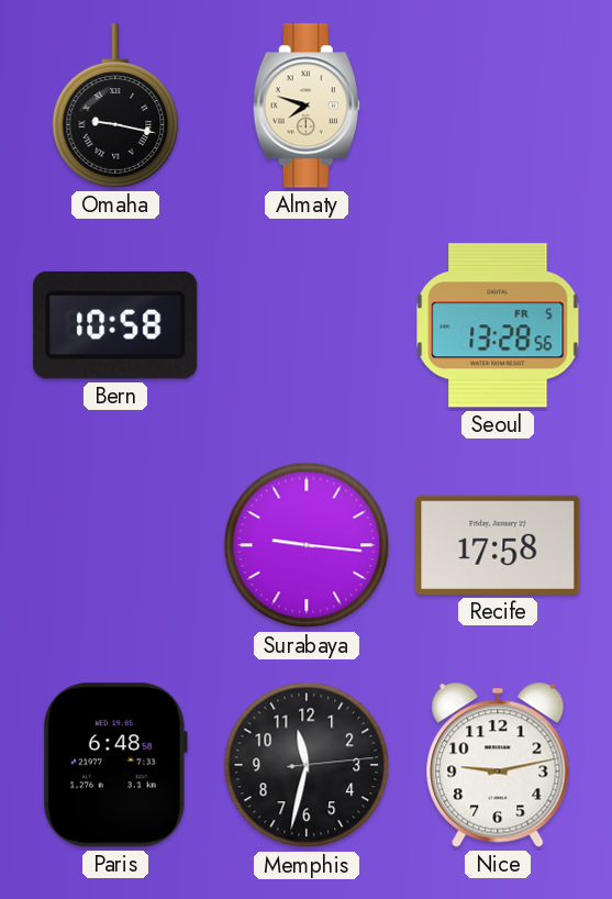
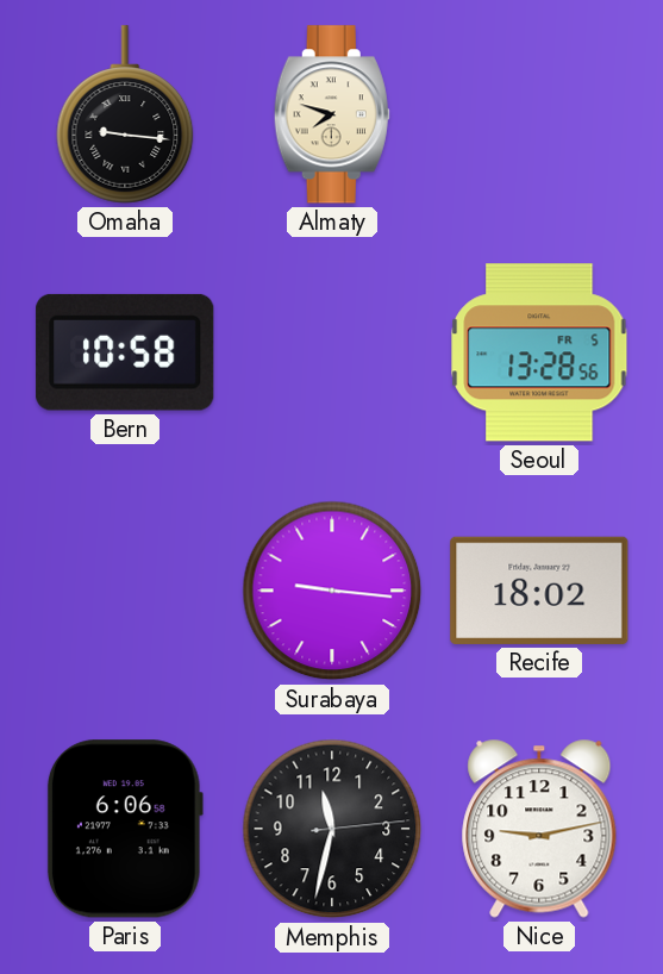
Omaha: 9:17 -> 9:16 (125, 114)
Recife: 17:58 -> 18:02 (539, 591)
Paris: 6:48 -> 6:06 (125, 829)
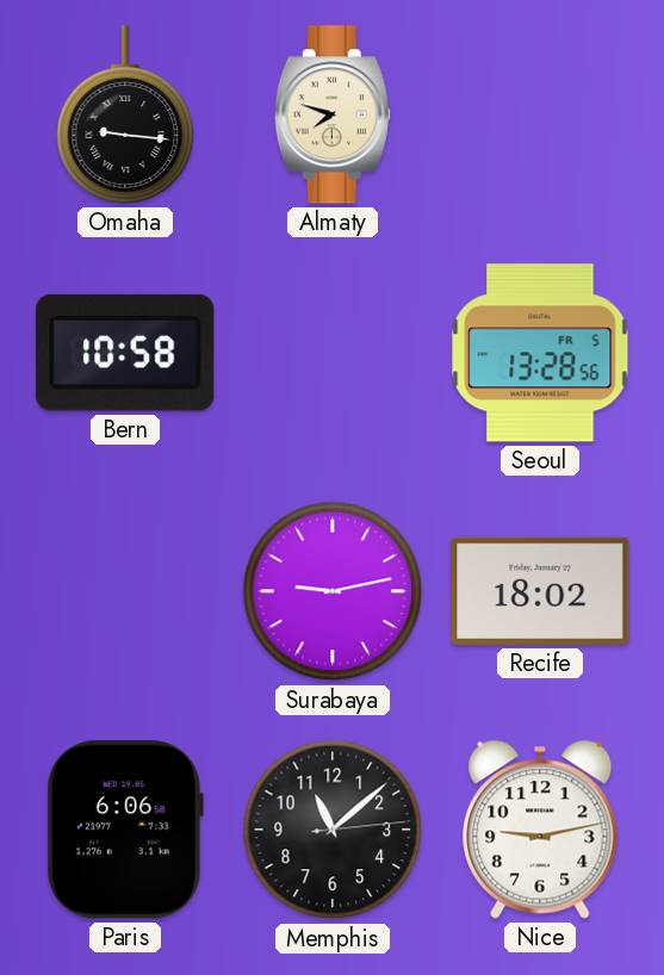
Surabaya: 9:16 -> 9:13 (333, 591)
Memphis: 11:32 -> 11:08 (333, 830)
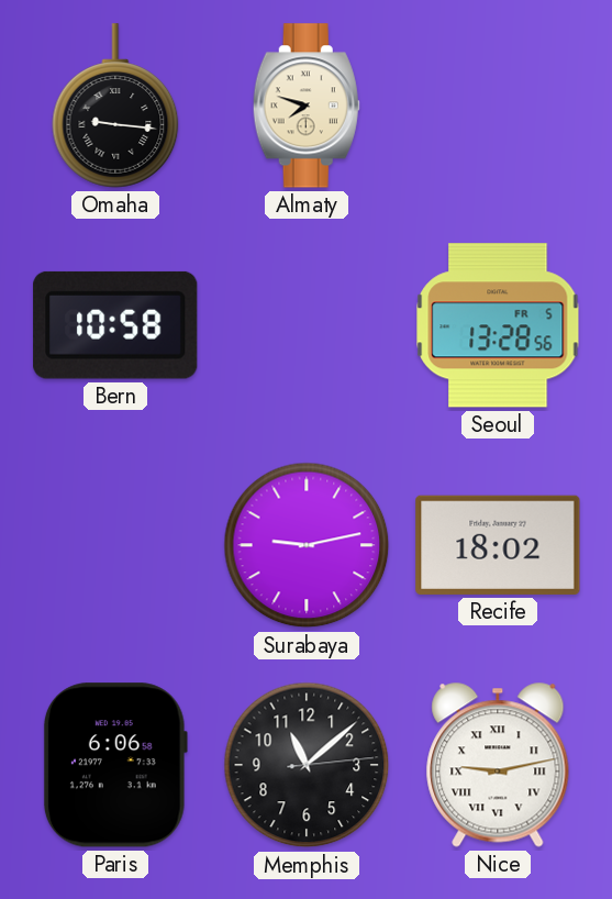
Nice numerals: Arabic -> Roman (498, 765)
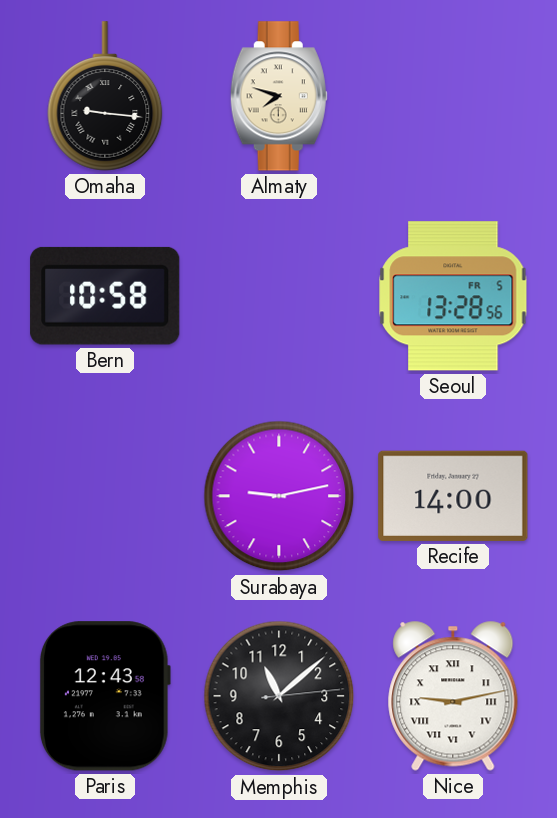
Recife: 18:02 -> 14:00 (453, 496)
Paris: 6:06 -> 12:43 (105, 696)
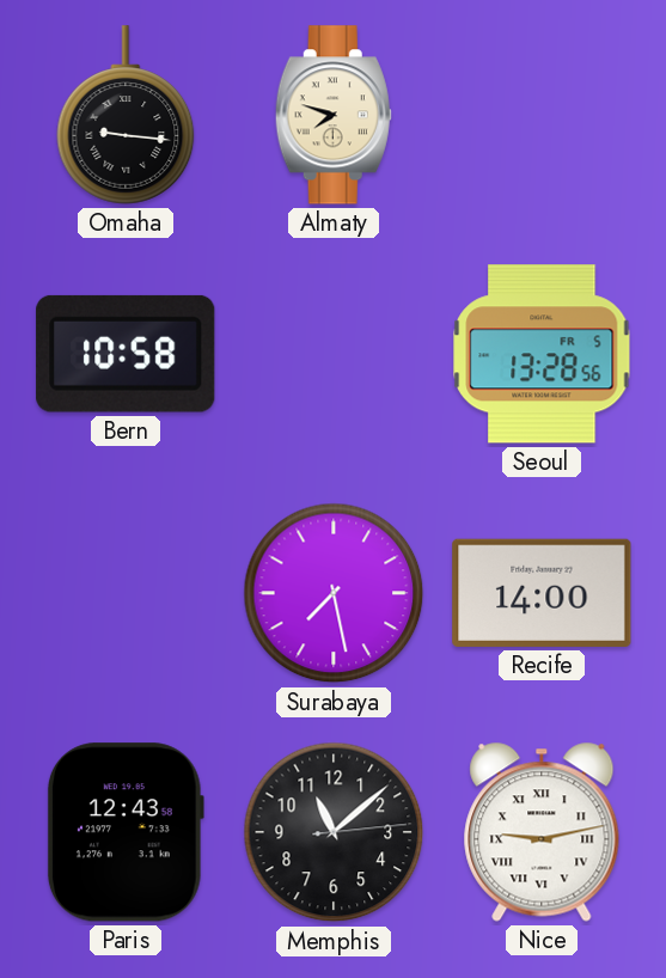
Surabaya: 9:13 -> 7:28 (334, 593)
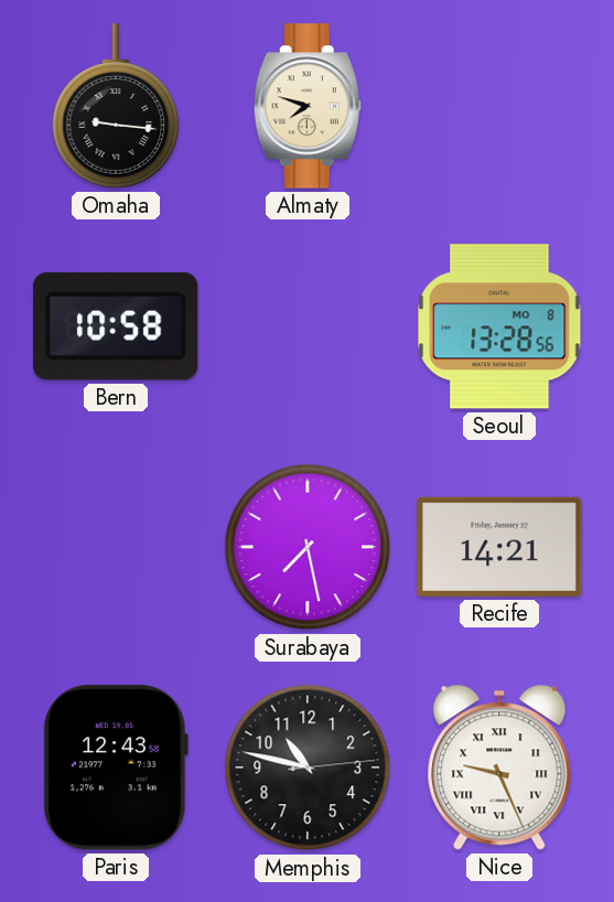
Seoul date: FR 5 -> MO 8 (499, 326)
Recife: 14:00 -> 14:21 (499, 547)
Memphis: 11:08 -> 10:47 (308, 767)
Nice: 9:13 -> 9:26 (499, 767)
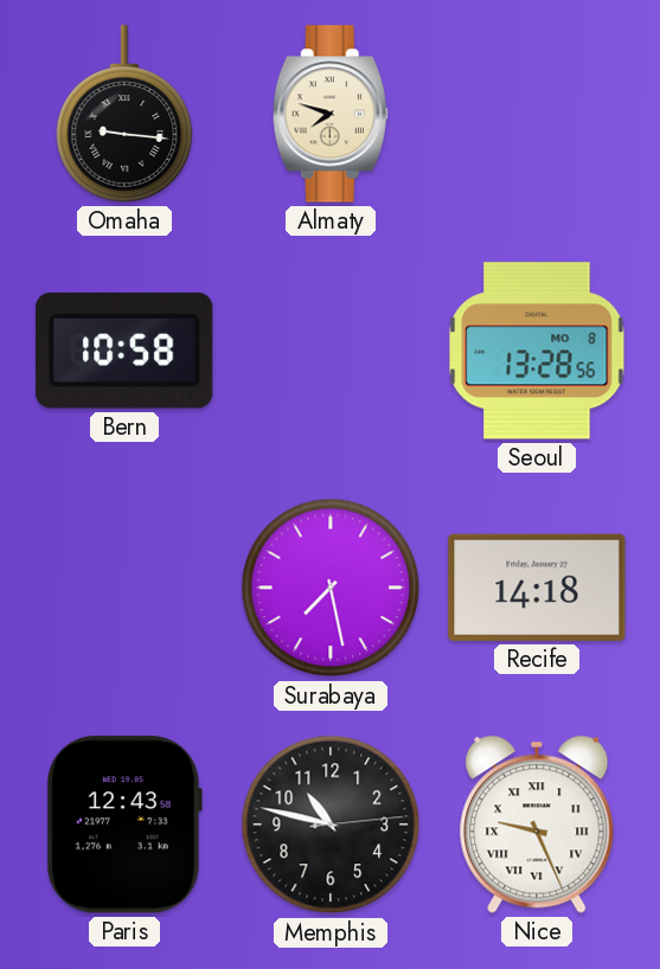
Recife: 14:21 -> 14:18 (537, 588)
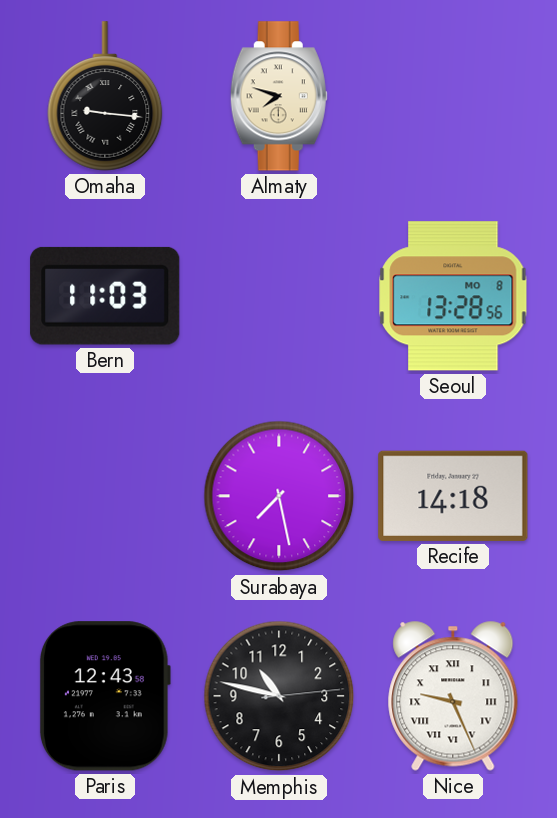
Bern: 10:58 -> 11:03 (105, 296)
